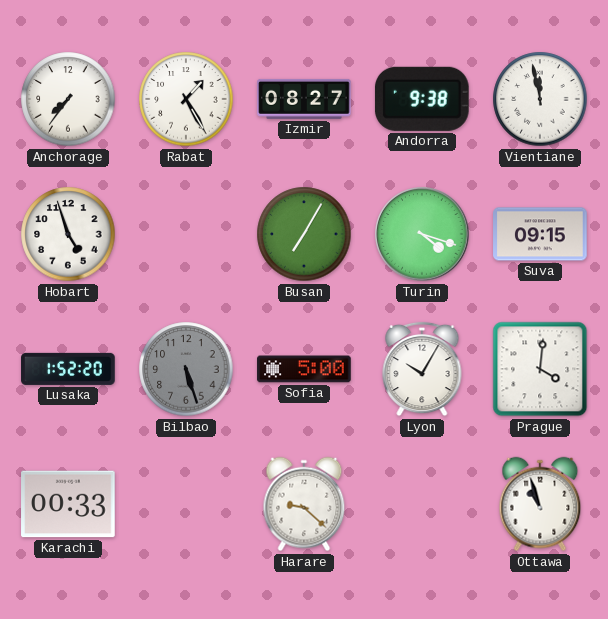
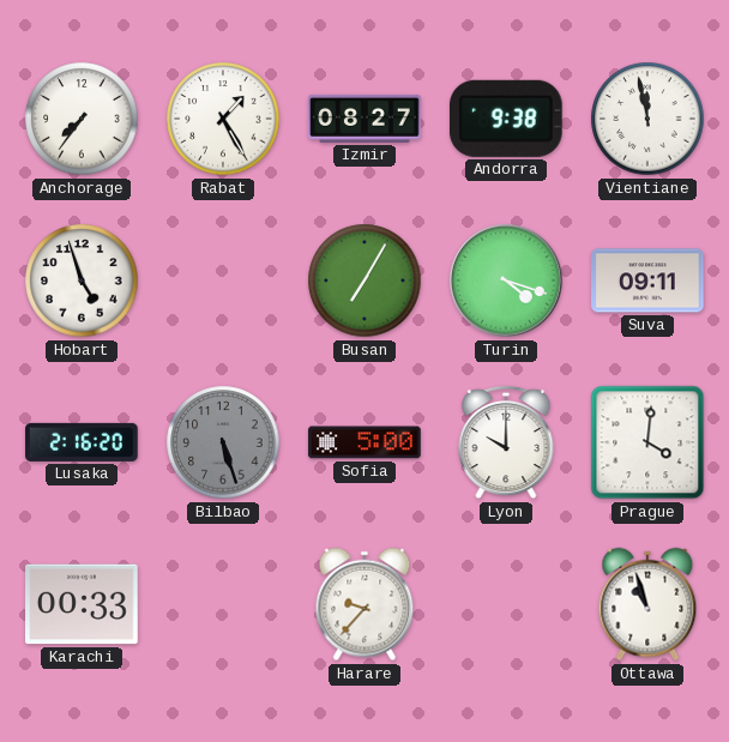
Suva: 09:15 -> 09:11 (647, 280)
Lusaka: 1:52 -> 2:16 (82, 442)
Lyon: 10:05 -> 10:00 (506, 442)
Harare: 9:22 -> 9:37 (365, 604)
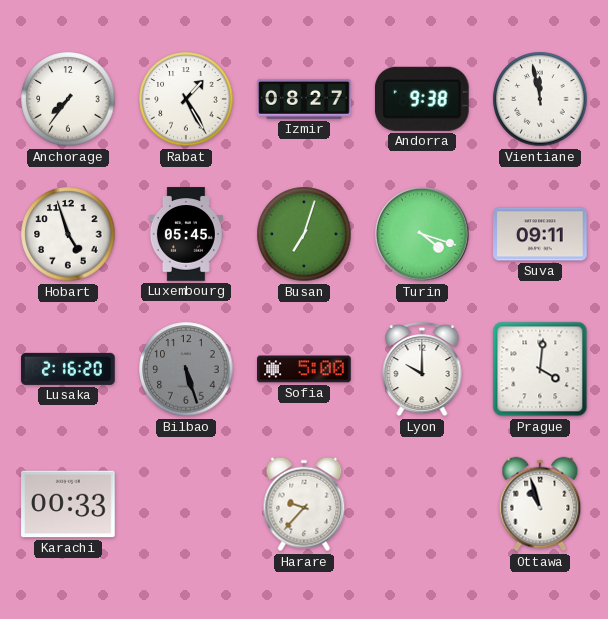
Luxembourg: none -> 05:45 (186, 234)
Busan: 7:05 -> 7:03 (304, 234)
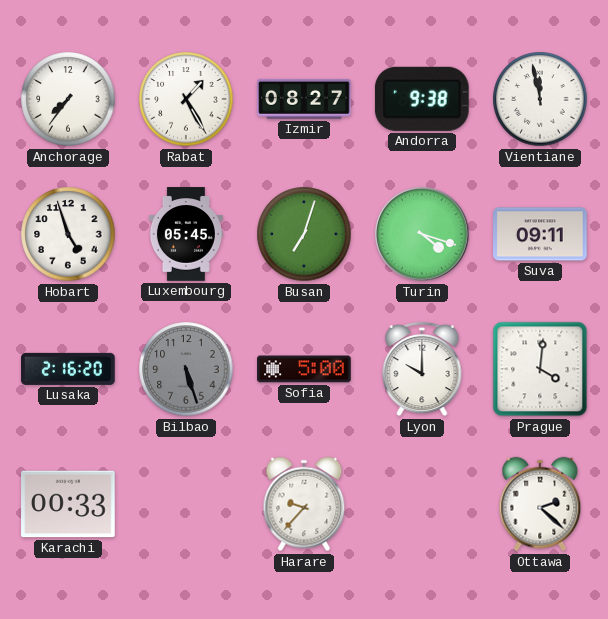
Ottawa: 10:57 -> 2:22 (540, 504)
